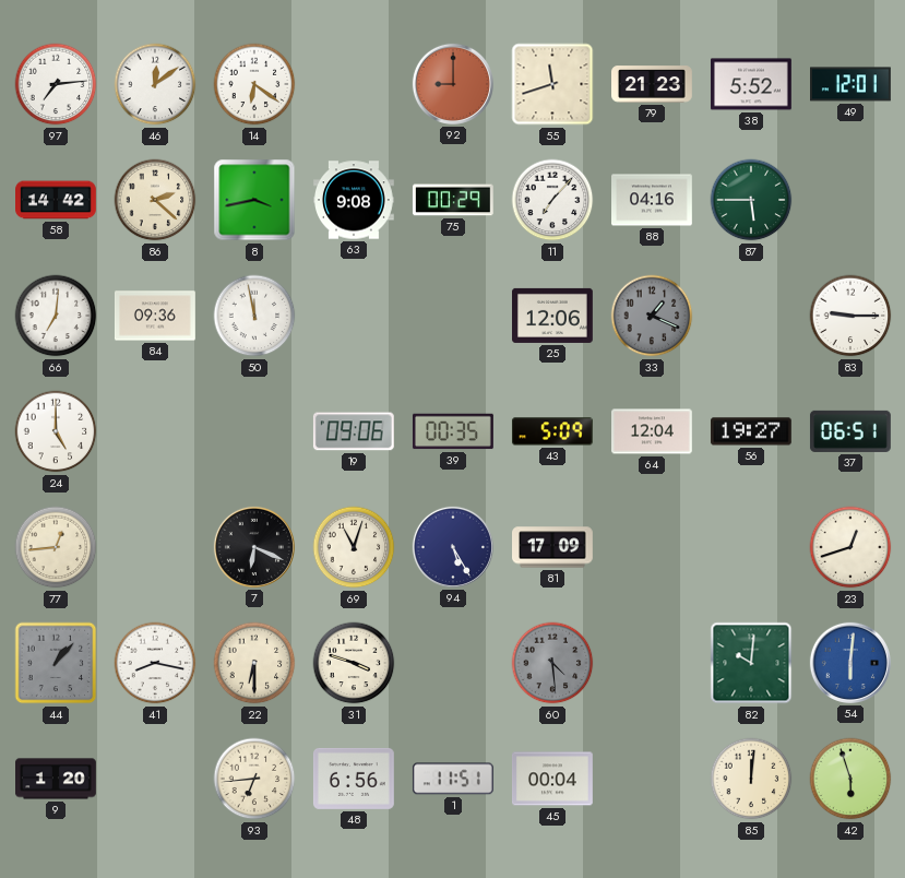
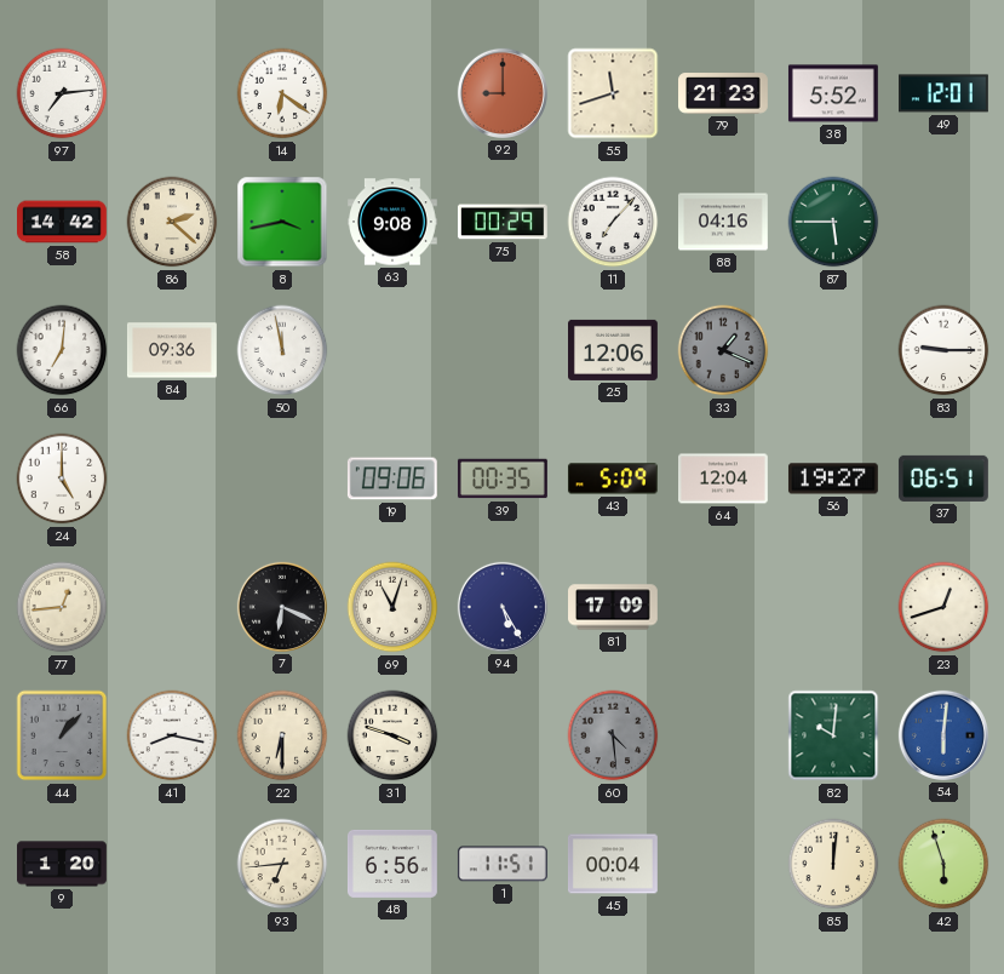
46: 12:09 -> none (155, 84)
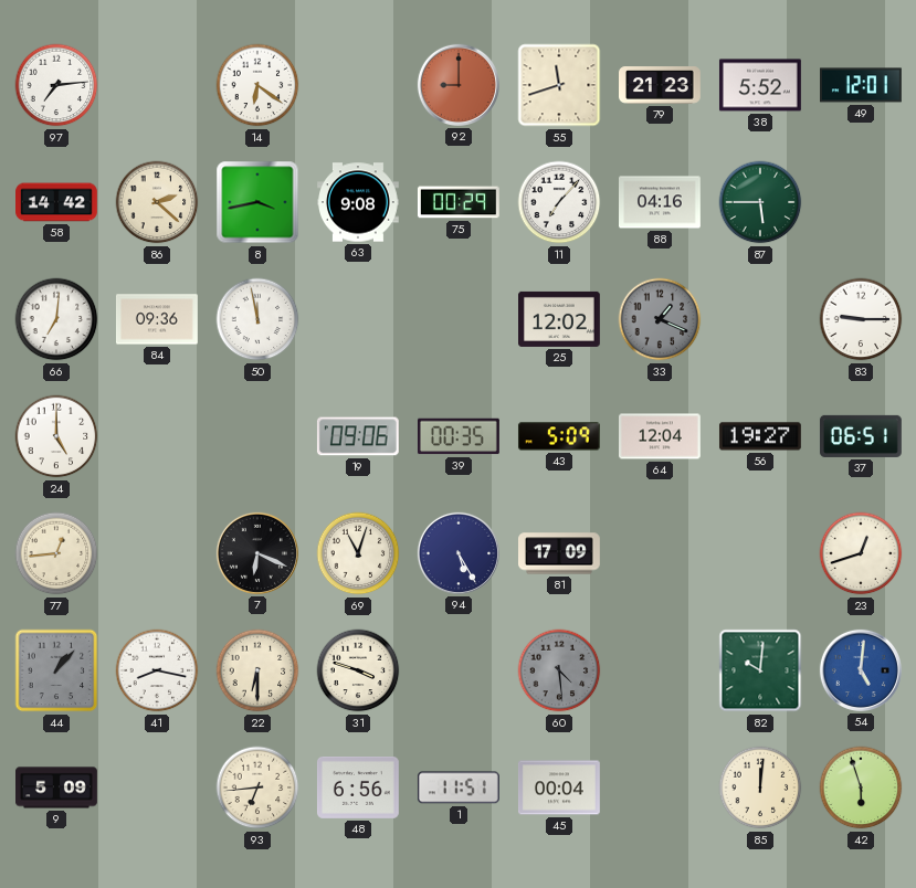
25: 12:06 -> 12:02 (560, 319)
54: 6:01 -> 5:01 (861, 670)
9: 1:20 -> 5:09 (57, 787)
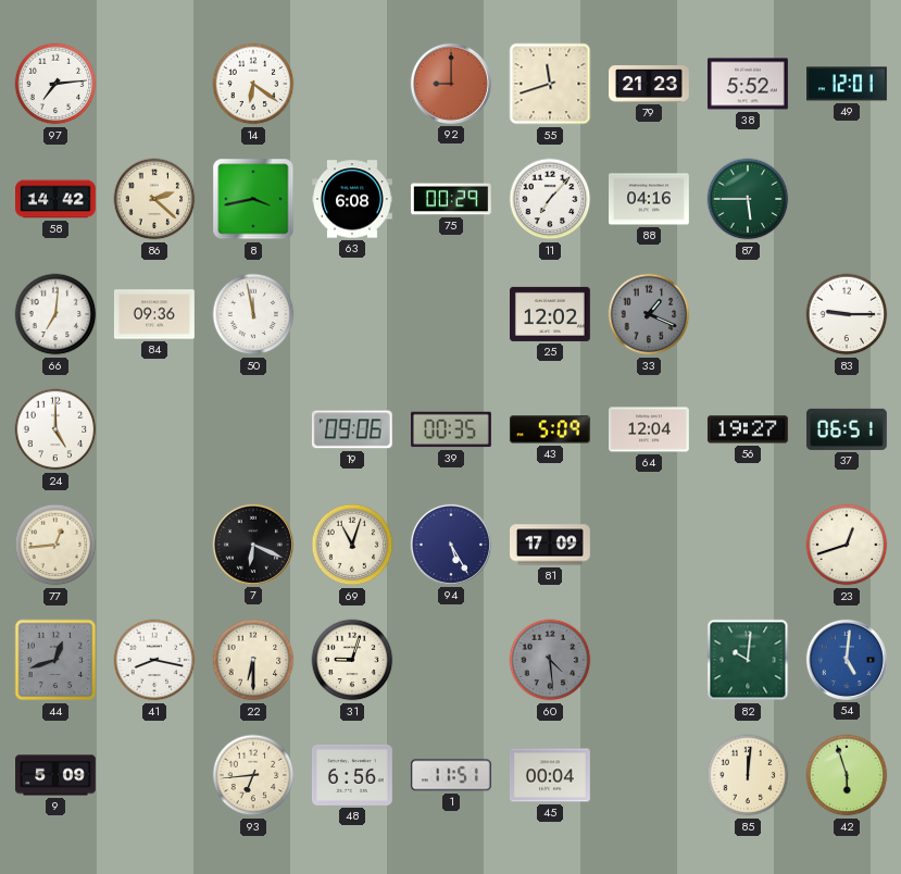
63: 9:08 -> 6:08 (353, 199)
44: 1:07 -> 12:42 (55, 660)
31: 3:48 -> 9:03 (352, 660)
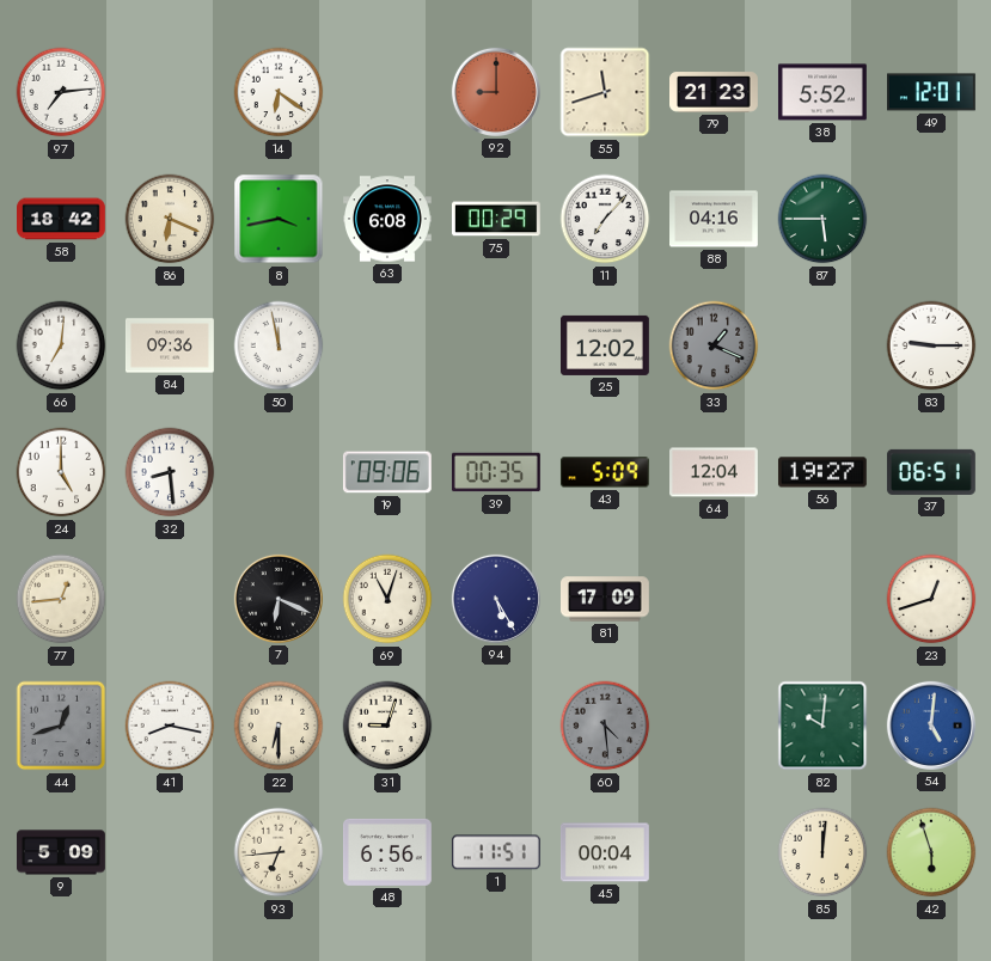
58: 14:42 -> 18:42 (62, 219)
86: 2:22 -> 6:19 (170, 219)
32: none -> 8:29 (170, 472)
